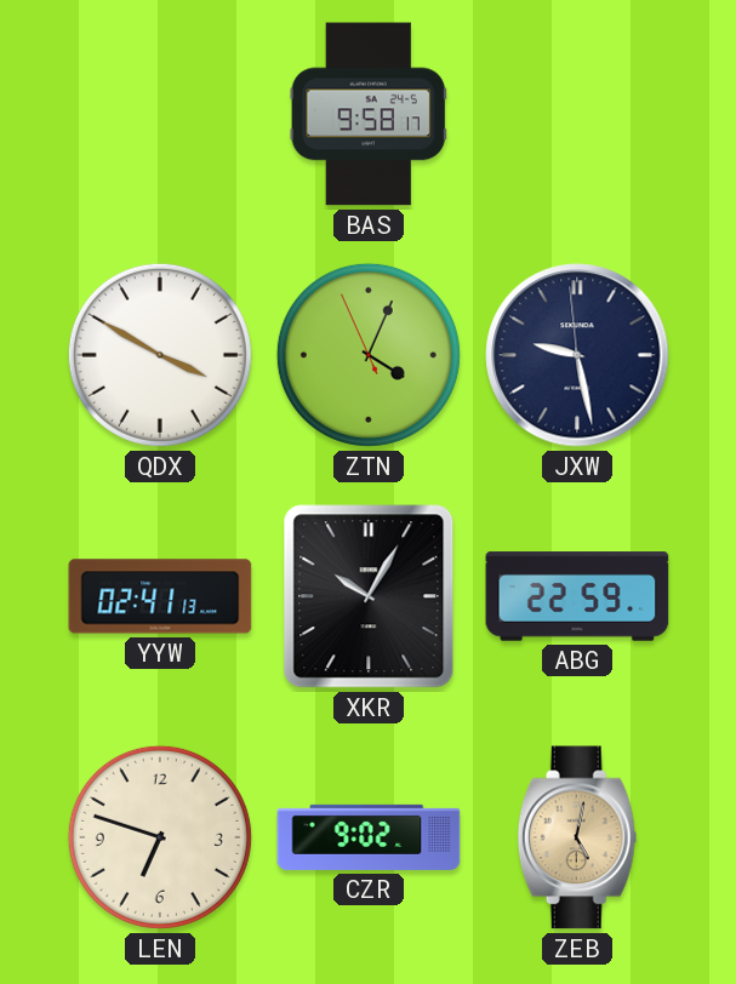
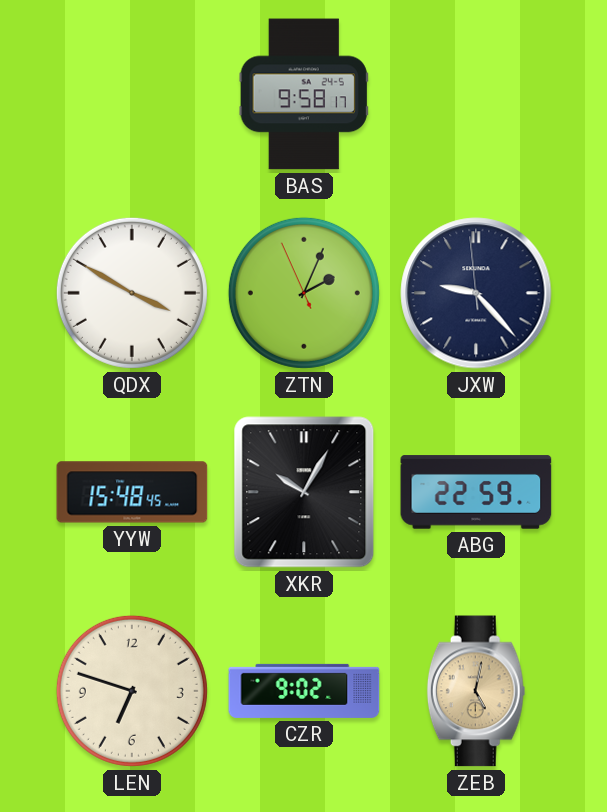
ZTN: 4:03 -> 2:03 (304, 293)
JXW: 9:27 -> 9:22 (476, 293)
YYW: 02:41 -> 15:48 (132, 492)
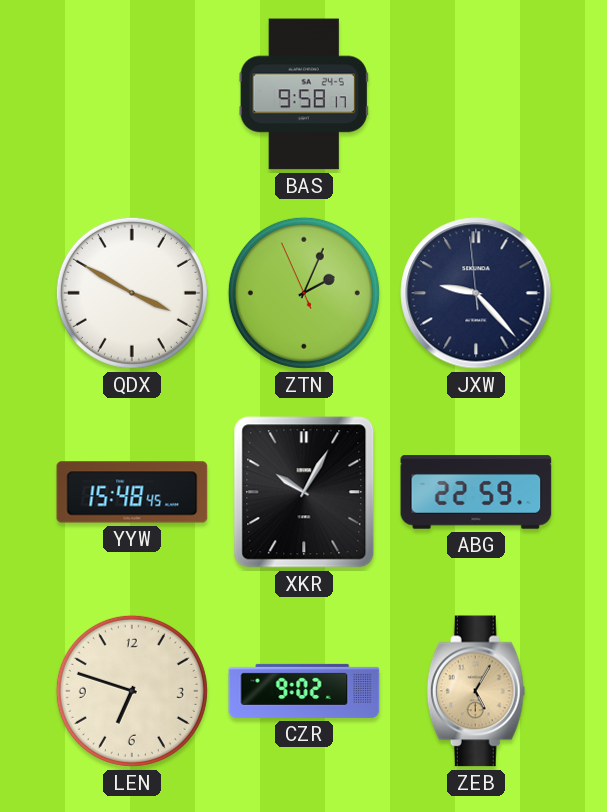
ZEB: 5:02 -> 5:05 (476, 691)
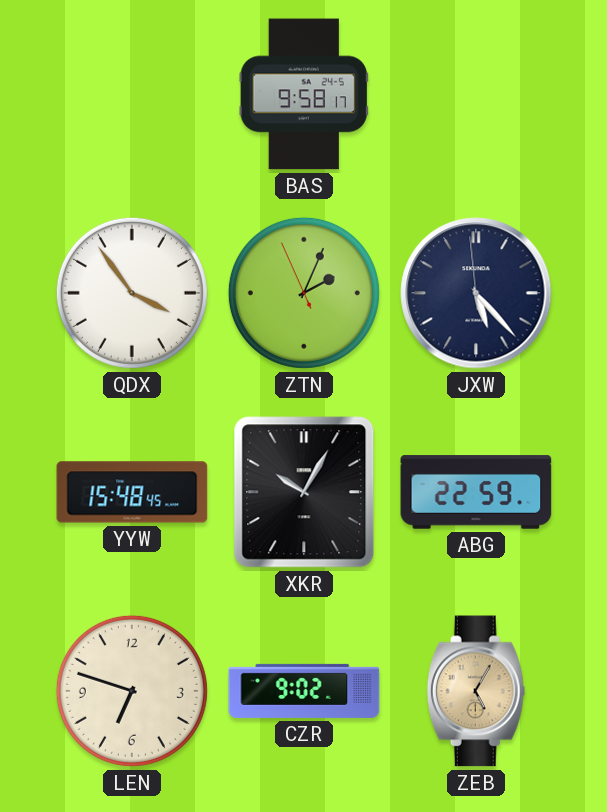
QDX: 3:50 -> 3:54 (132, 293)
JXW: 9:22 -> 5:22 (476, 293)
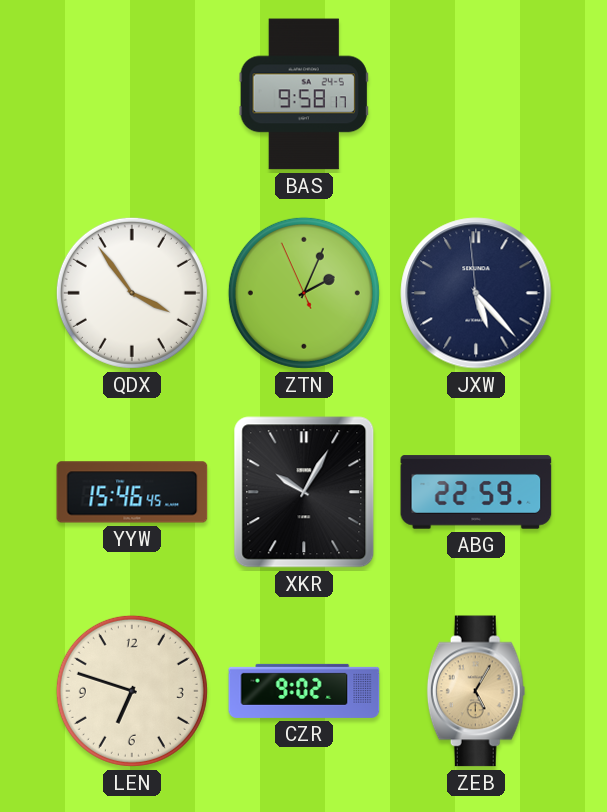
YYW: 15:48 -> 15:46 (132, 492)
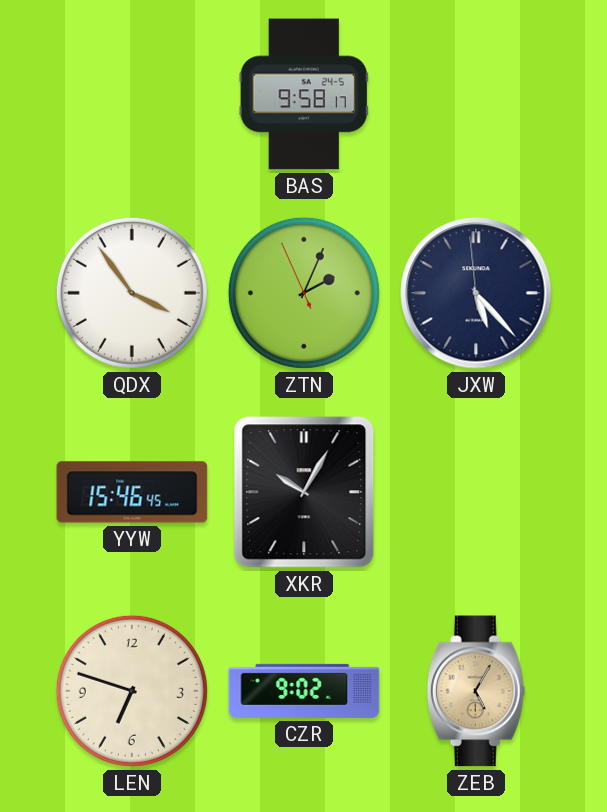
ABG: 22:59 -> none (476, 492)
